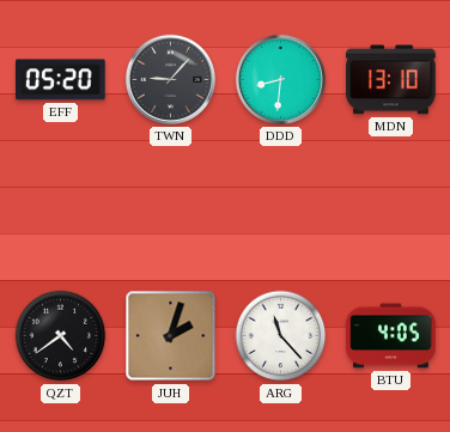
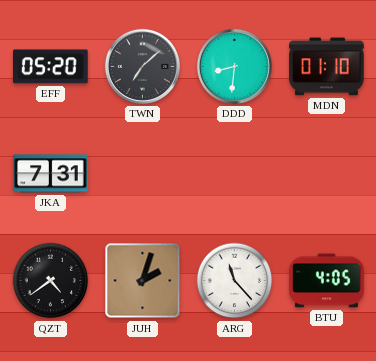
TWN: 9:07 -> 7:08 (142, 66)
MDN: 13:10 -> 01:10 (327, 67)
JKA: none -> 7:31 (51, 174)
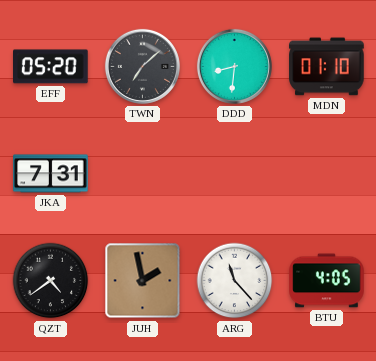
JUH: 2:03 -> 1:58 (143, 281)
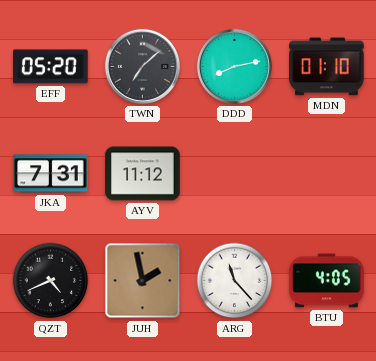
DDD: 8:31 -> 8:13 (234, 66)
AYV: none -> 11:12 (143, 174)
QZT: 4:39 -> 4:41 (51, 281)
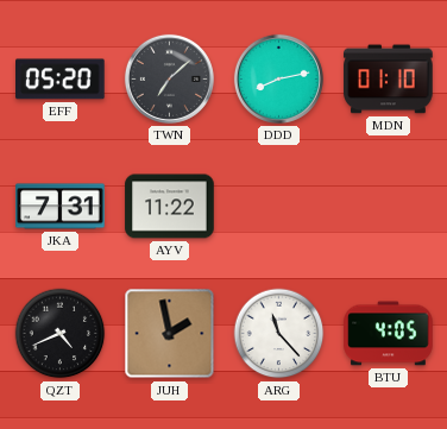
AYV: 11:12 -> 11:22 (170, 207)
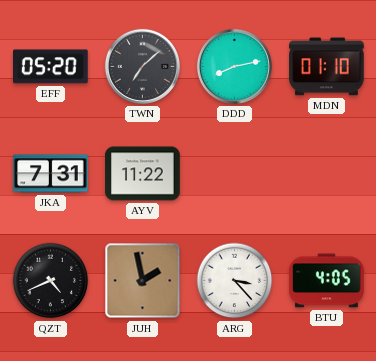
ARG: 11:23 -> 3:23 (235, 281)
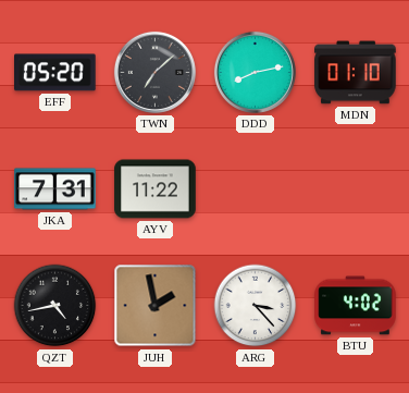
QZT: 4:41 -> 4:43 (55, 306)
BTU: 4:05 -> 4:02 (356, 306)
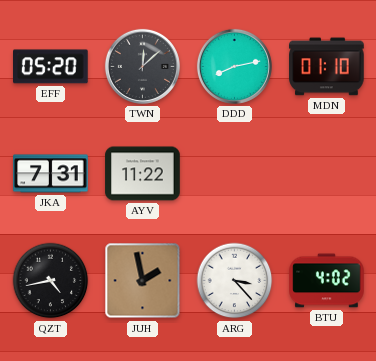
TWN: 7:08 -> 12:08 (142, 66)
